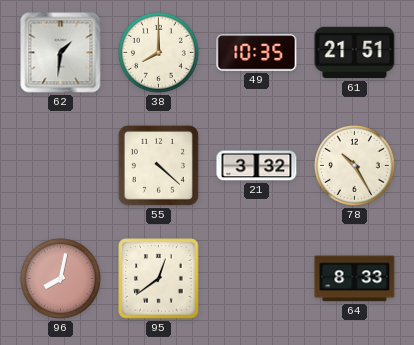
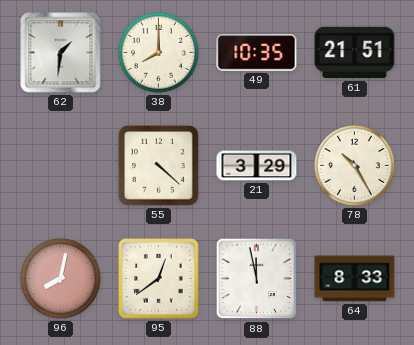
21: 3:32 -> 3:29 (257, 166)
88: none -> 11:58 (257, 279)
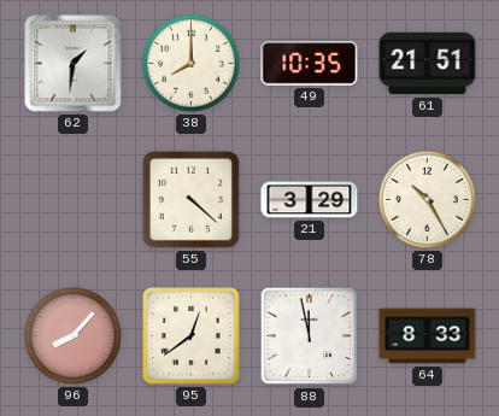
96: 8:02 -> 8:07 (72, 335)
